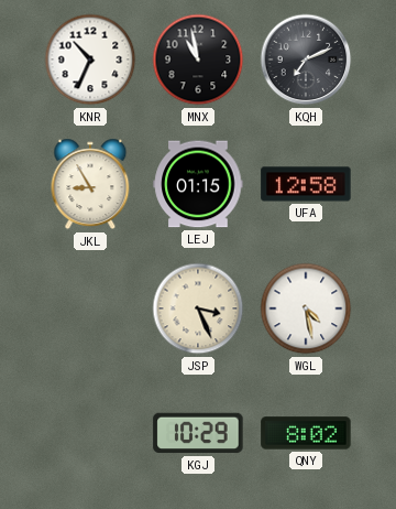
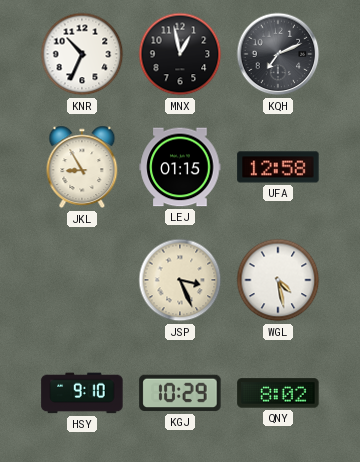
MNX: 10:58 -> 12:58 (180, 54)
HSY: none -> 9:10 (82, 393)
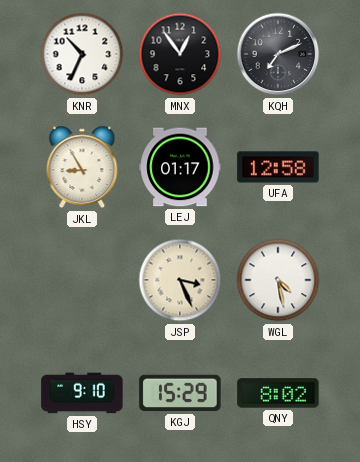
MNX: 12:58 -> 12:54 (180, 54)
LEJ: 01:15 -> 01:17 (180, 167)
KGJ: 10:29 -> 15:29 (180, 393)
